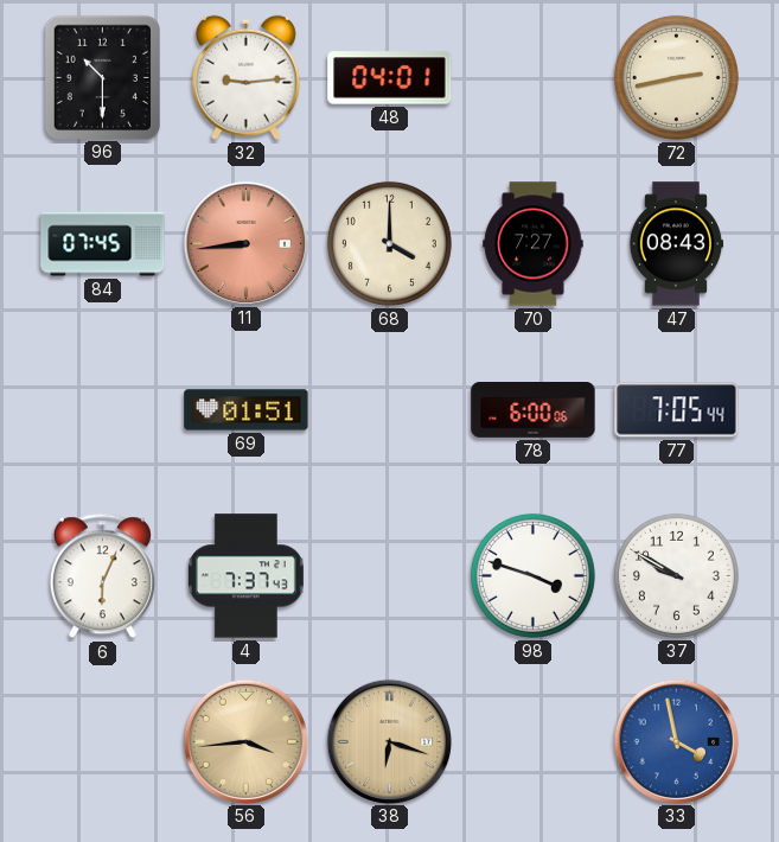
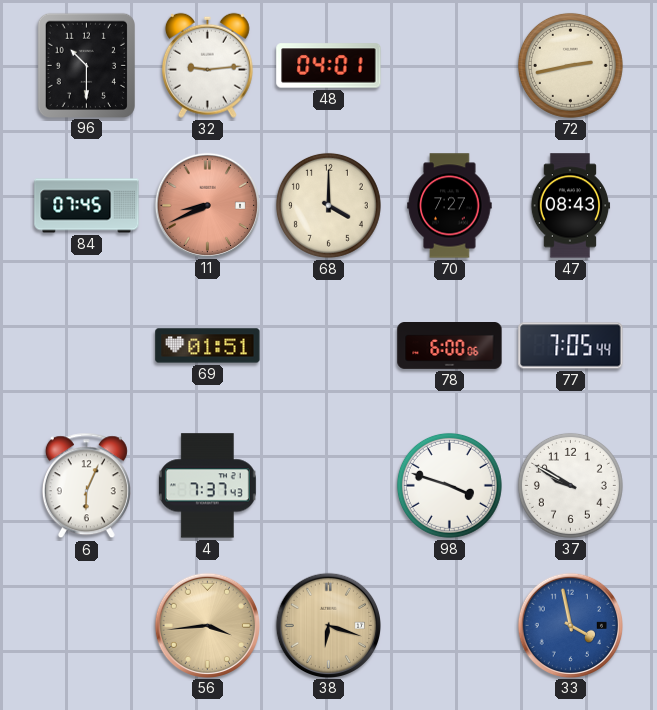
11: 8:44 -> 8:41 (207, 205)
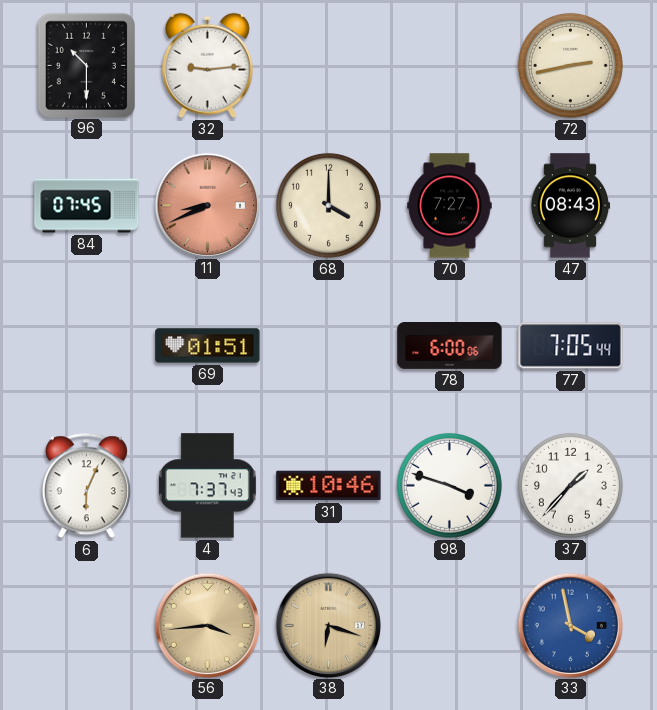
48: 04:01 -> none (329, 66)
31: none -> 10:46 (329, 486)
37: 9:50 -> 1:37 (570, 485)
